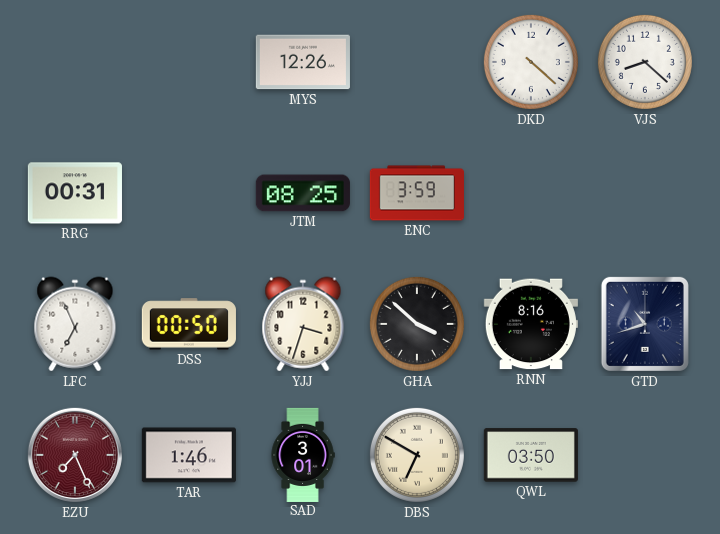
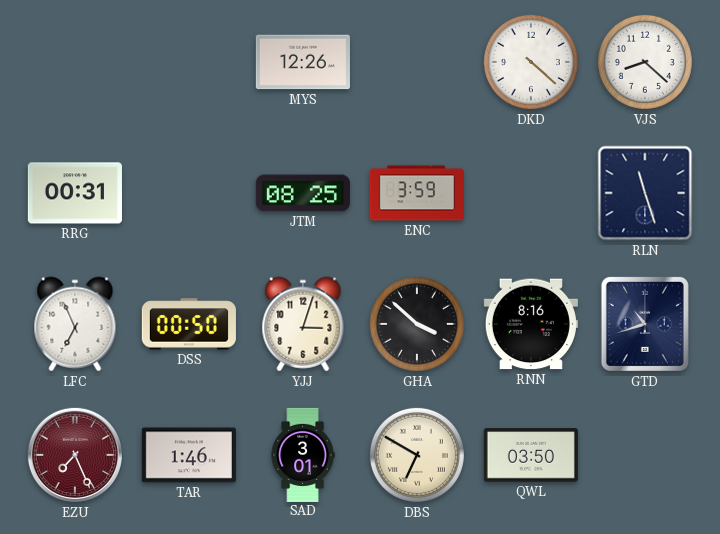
RLN: none -> 11:27 (645, 193)
YJJ: 3:33 -> 3:03 (303, 324)
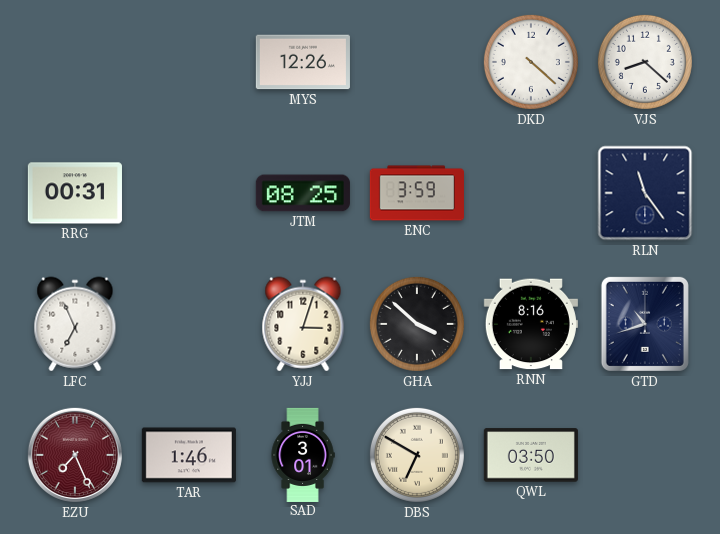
RLN: 11:27 -> 11:24 (645, 193)
DSS: 00:50 -> none (189, 324)
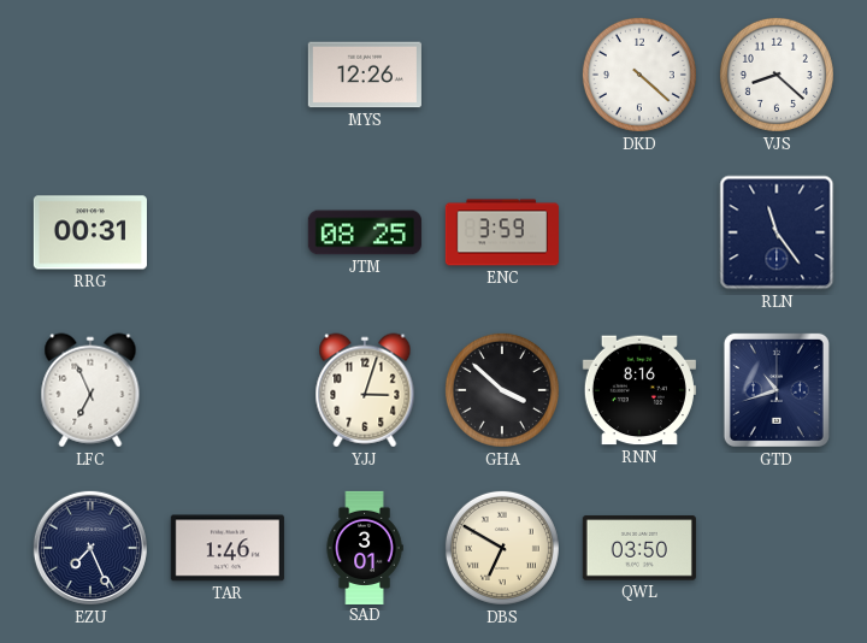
EZU dial: burgundy -> navy (90, 548)
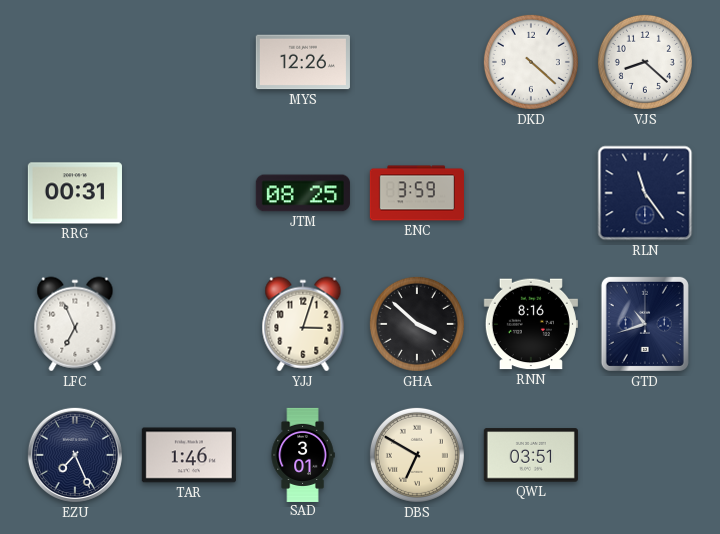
QWL: 03:50 -> 03:51 (531, 455)
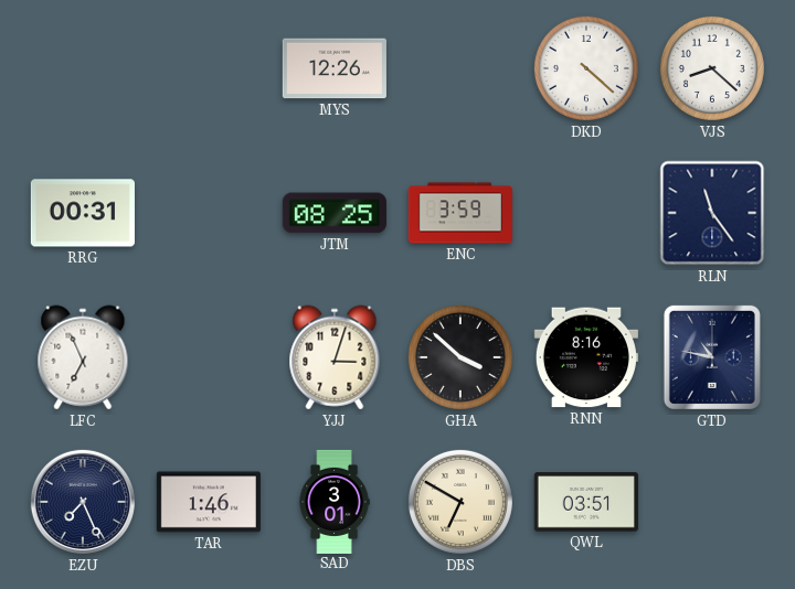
GTD: 10:42 -> 10:47 (712, 357)
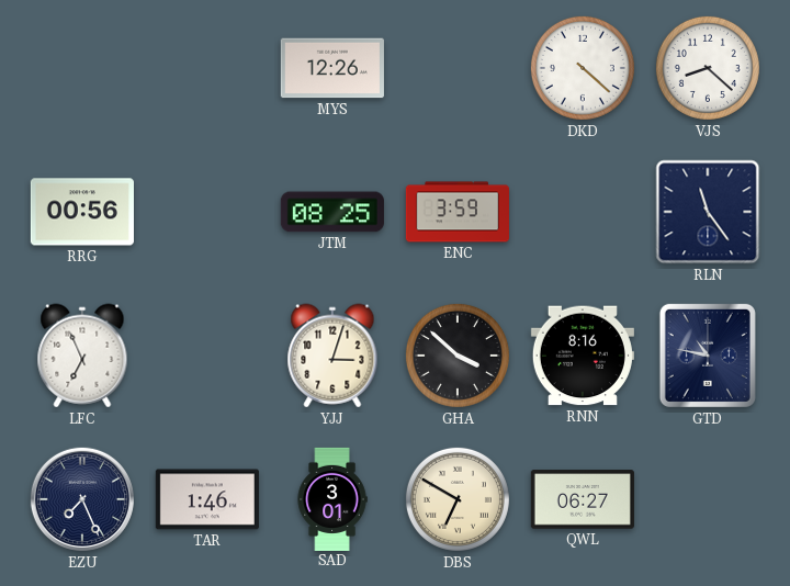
RRG: 00:31 -> 00:56 (82, 212)
QWL: 03:51 -> 06:27 (583, 499)
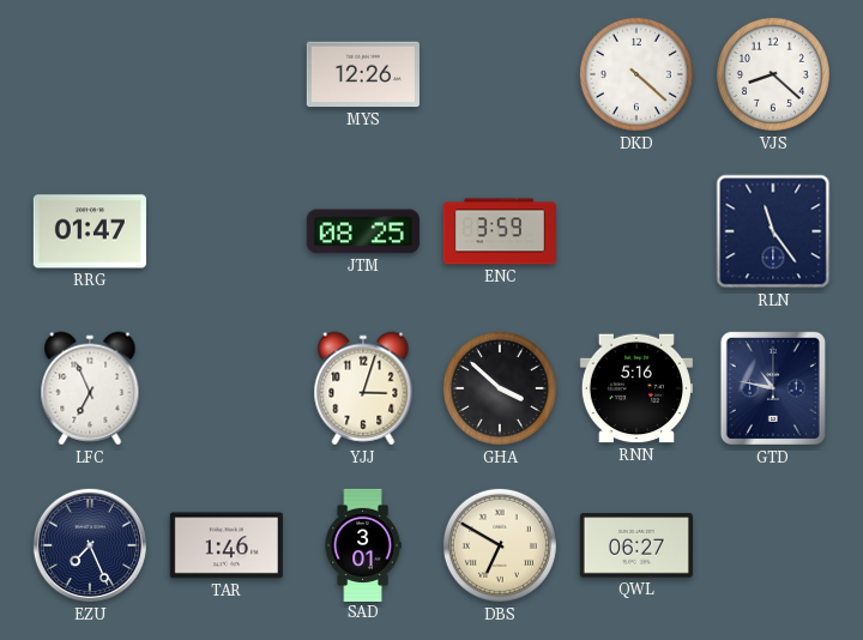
RRG: 00:56 -> 01:47 (90, 231)
RNN: 8:16 -> 5:16 (636, 388)
